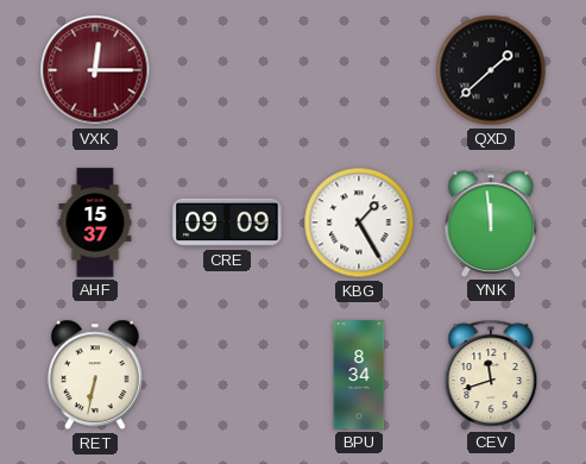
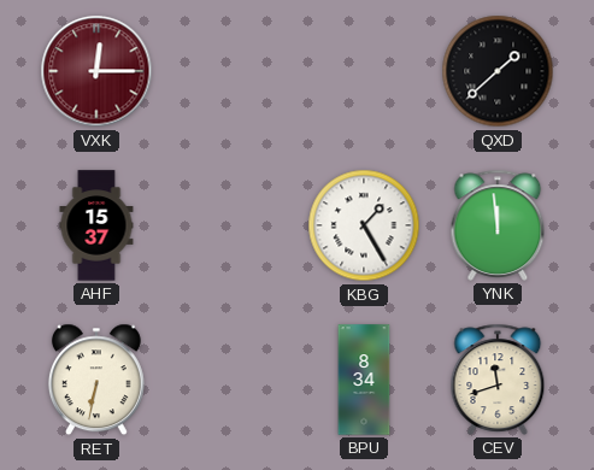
CRE: 09:09 -> none (227, 222)
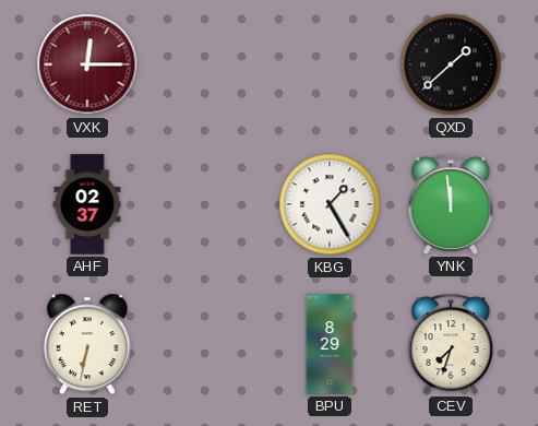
AHF: 15:37 -> 02:37 (87, 204)
BPU: 8:34 -> 8:29 (330, 344)
CEV: 11:42 -> 7:33 (451, 344)
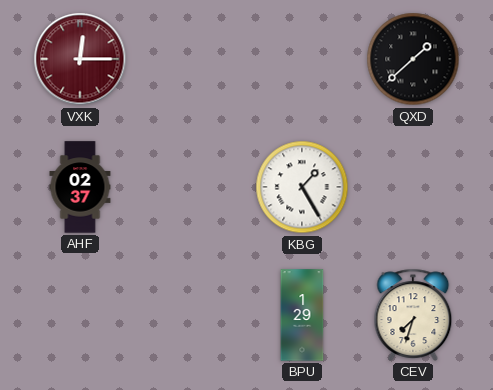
YNK: 11:59 -> none (451, 204)
RET: 6:32 -> none (87, 344)
BPU: 8:29 -> 1:29 (302, 315)
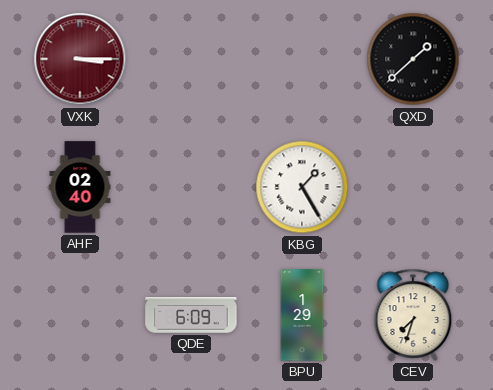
VXK: 12:15 -> 3:15 (80, 59)
AHF: 02:37 -> 02:40 (80, 187)
QDE: none -> 6:09 (191, 315)
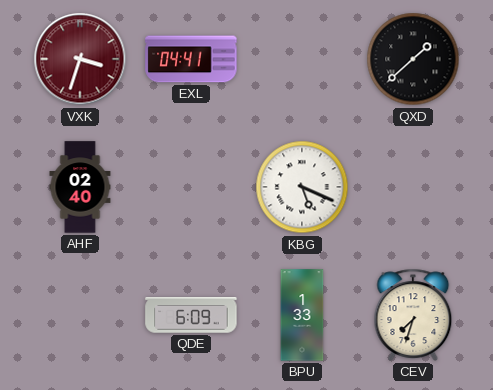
VXK: 3:15 -> 3:33 (80, 59)
EXL: none -> 04:41 (191, 59)
KBG: 1:25 -> 5:19 (302, 187)
BPU: 1:29 -> 1:33 (302, 315)
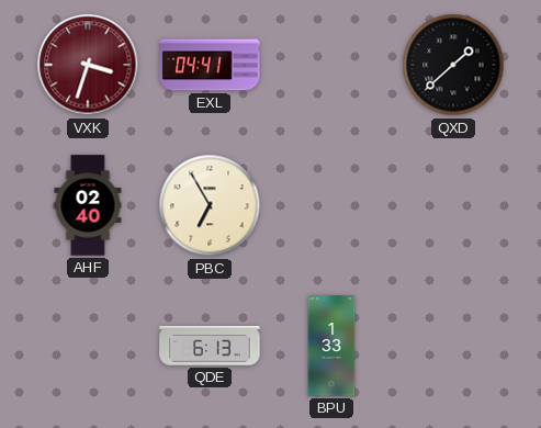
PBC: none -> 6:55 (210, 205)
KBG: 5:19 -> none (302, 187)
QDE: 6:09 -> 6:13 (210, 346)
CEV: 7:33 -> none (413, 315)
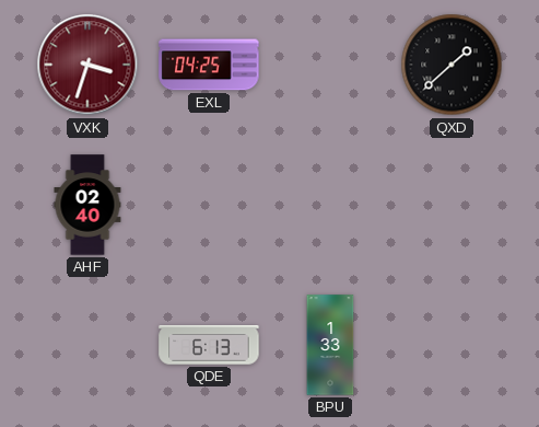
EXL: 04:41 -> 04:25 (209, 65)
PBC: 6:55 -> none (210, 205)
